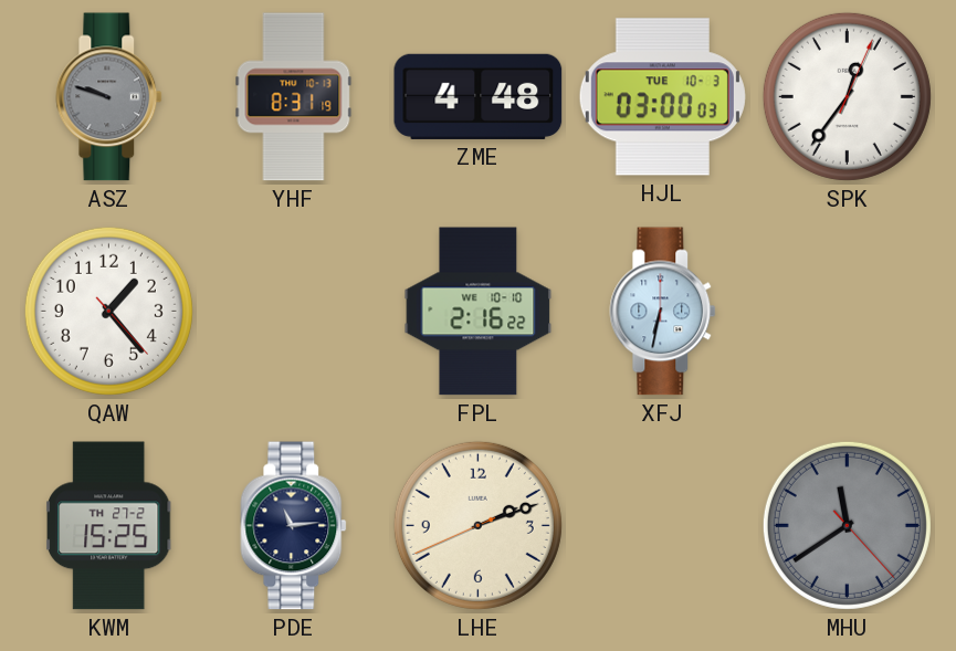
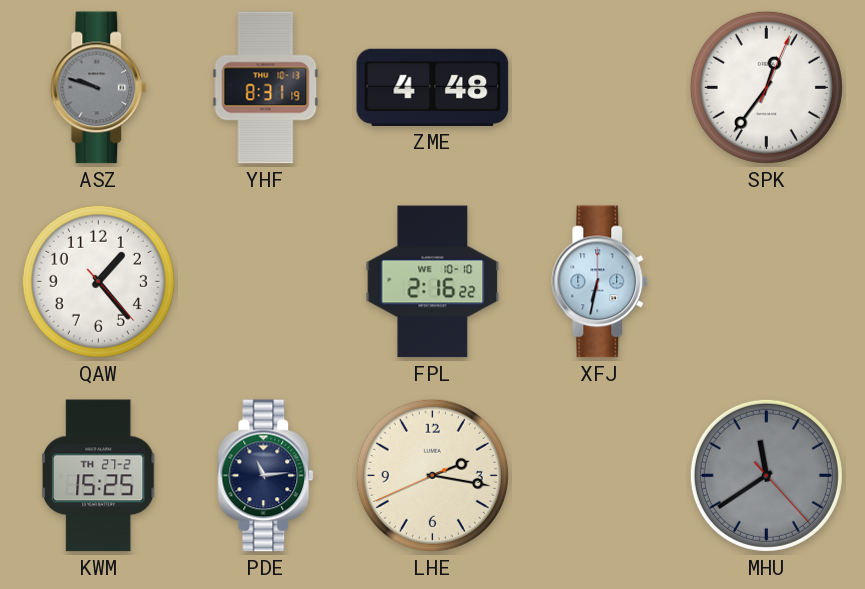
HJL: 03:00 -> none (662, 97)
LHE: 2:11 -> 2:16 (432, 475)
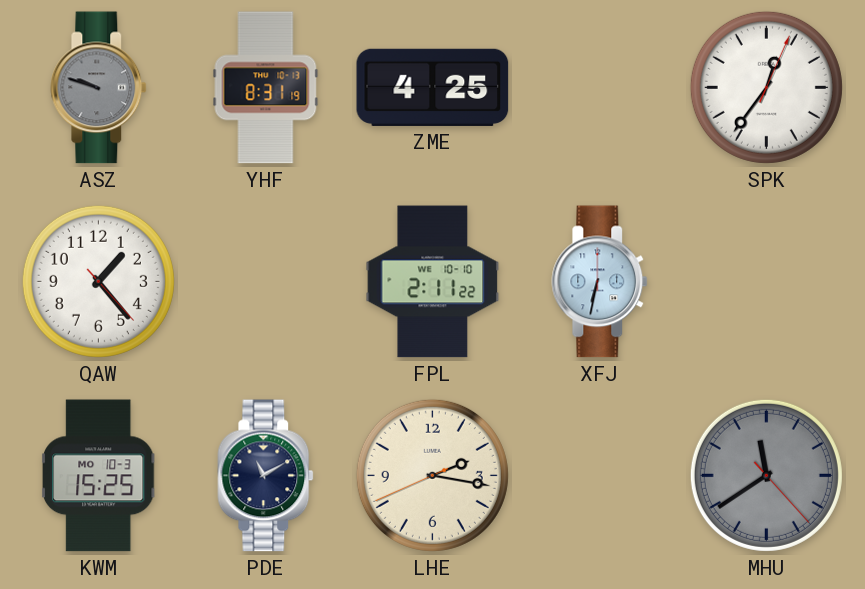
ZME: 4:48 -> 4:25 (433, 87)
FPL: 2:16 -> 2:11 (433, 282)
KWM date: TH 27-2 -> MO 10-3 (100, 476)
PDE: 11:14 -> 11:10 (266, 476)
